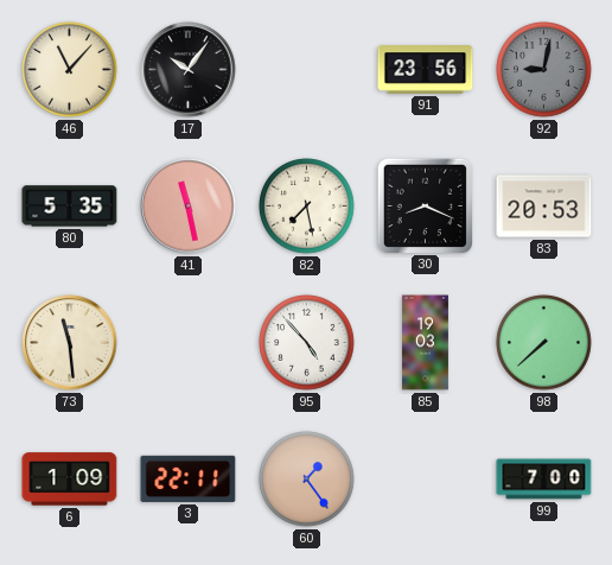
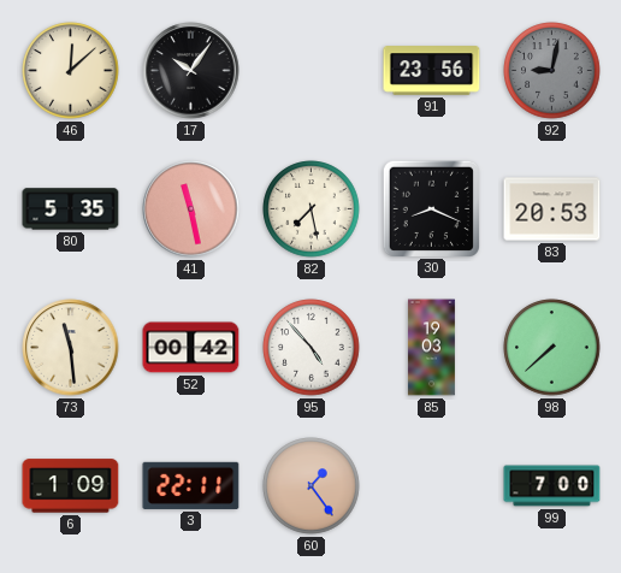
46: 11:07 -> 12:08 (71, 71)
52: none -> 00:42 (191, 348)
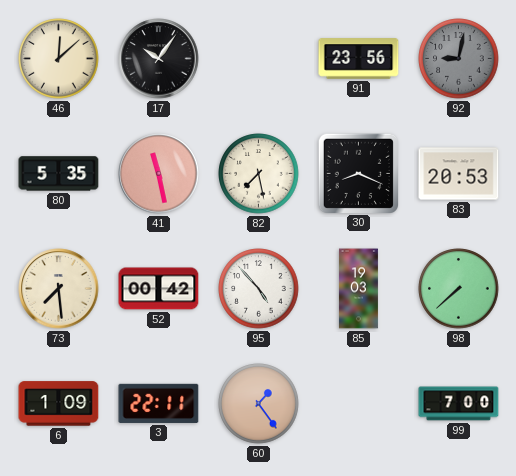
73: 11:29 -> 7:29 (59, 289)
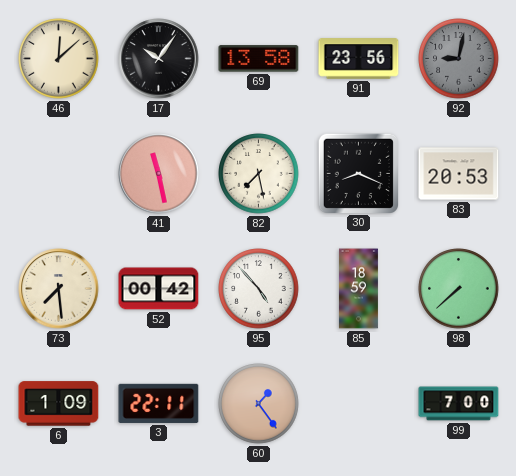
69: none -> 13:58 (259, 59)
80: 5:35 -> none (59, 174)
85: 19:03 -> 18:59 (358, 289)
